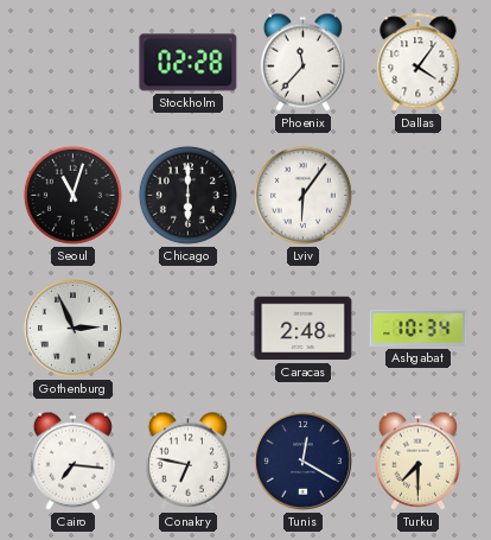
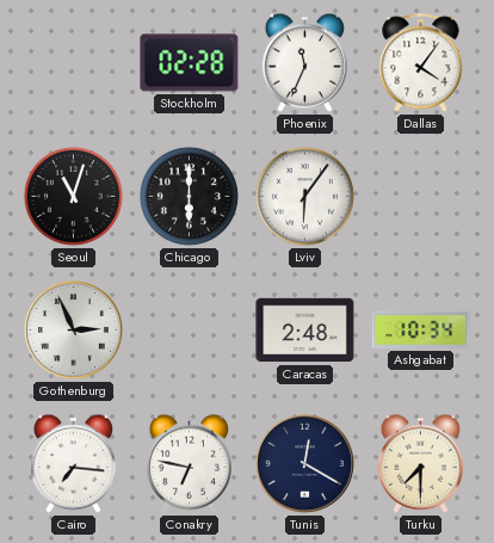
Phoenix: 11:37 -> 11:34 (304, 62)
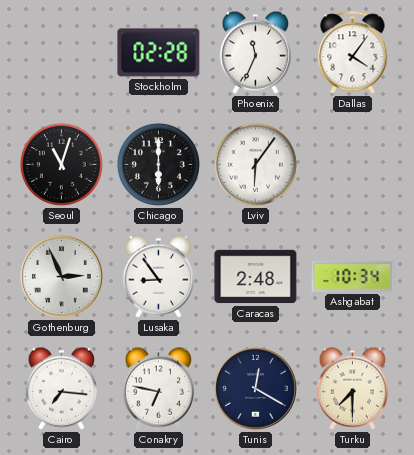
Lusaka: none -> 8:54 (158, 276)
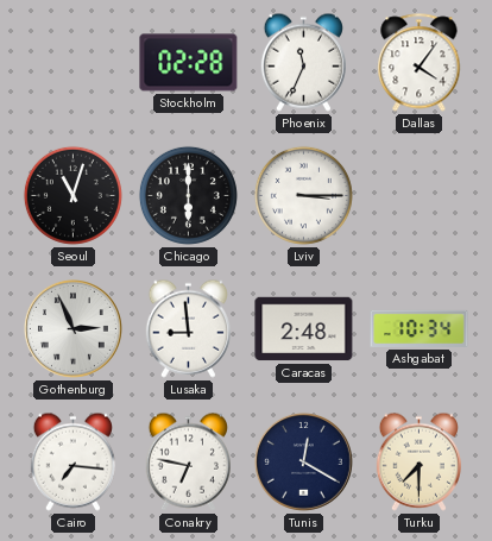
Lviv: 6:06 -> 3:15 (303, 195)
Lusaka: 8:54 -> 8:59 (188, 328)
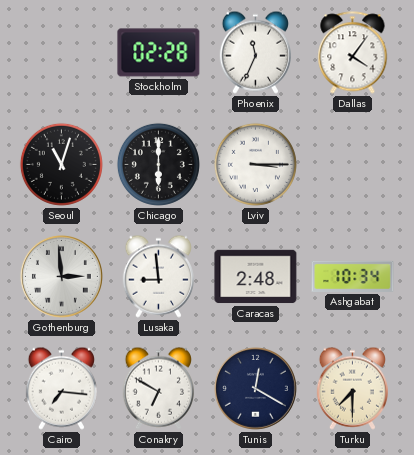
Gothenburg: 2:56 -> 2:59 (61, 276)
Conakry: 6:47 -> 6:50 (158, 388)
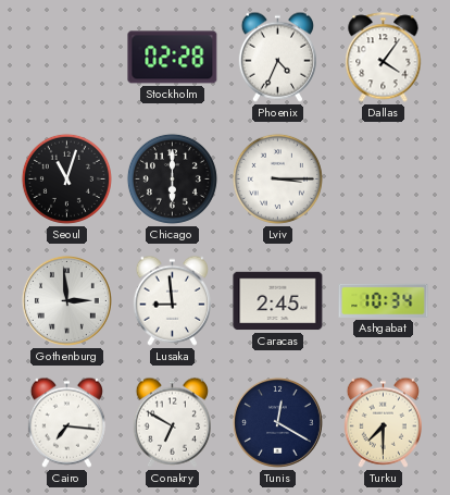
Phoenix: 11:34 -> 4:34 (277, 57)
Caracas: 2:48 -> 2:45 (278, 301)
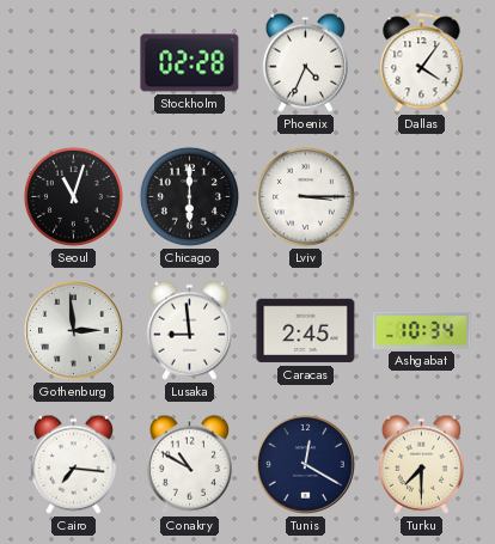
Conakry: 6:50 -> 10:50 (189, 464)
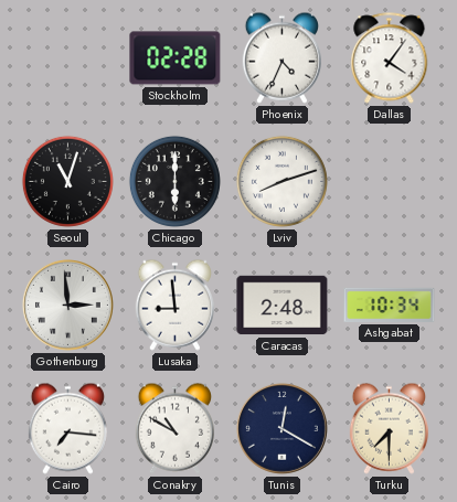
Lviv: 3:15 -> 8:12 (281, 181)
Caracas: 2:45 -> 2:48 (283, 306)
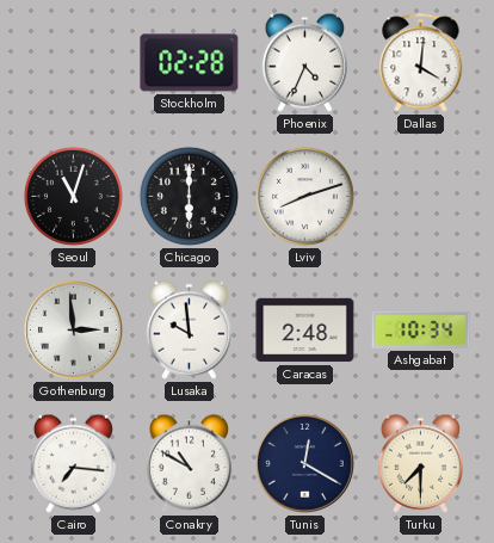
Dallas: 4:06 -> 4:01 (421, 63)
Lusaka: 8:59 -> 9:59 (189, 329)
